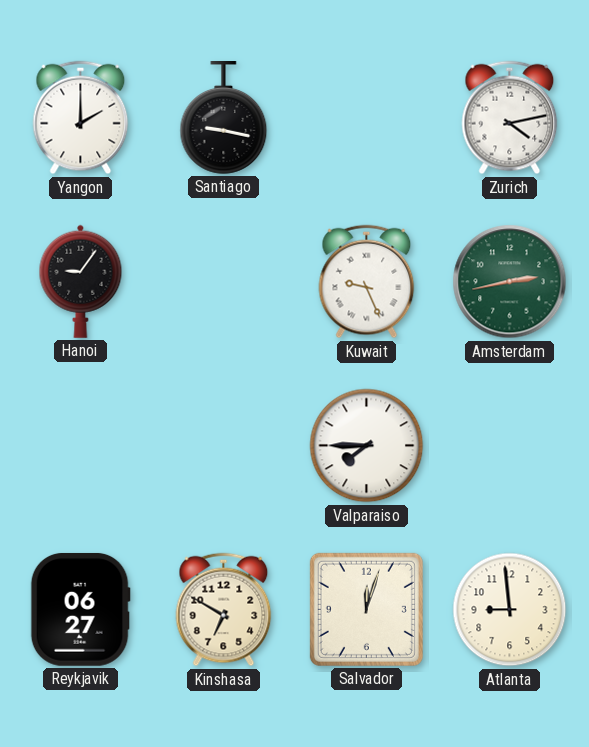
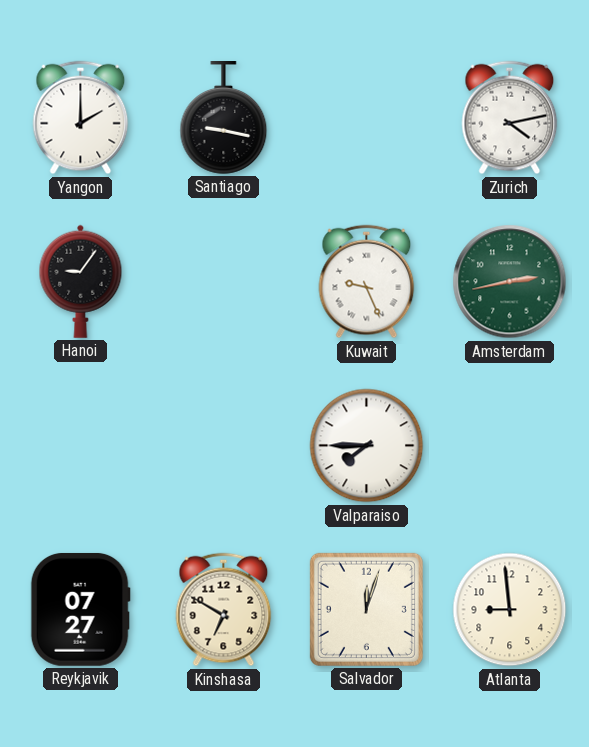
Reykjavik: 06:27 -> 07:27 (80, 609)
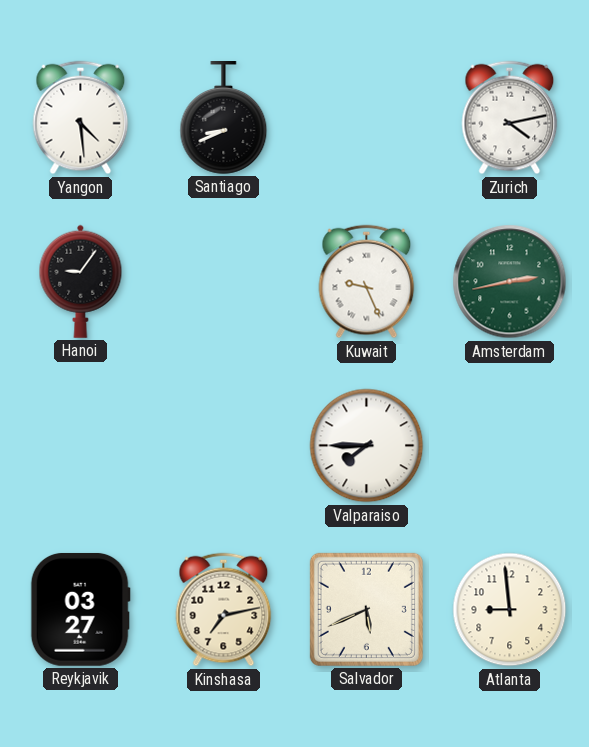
Yangon: 2:00 -> 4:29 (81, 118)
Santiago: 9:17 -> 8:41 (224, 118)
Reykjavik: 07:27 -> 03:27 (80, 609)
Kinshasa: 6:50 -> 7:13 (224, 610)
Salvador: 12:03 -> 5:41 (366, 609)
